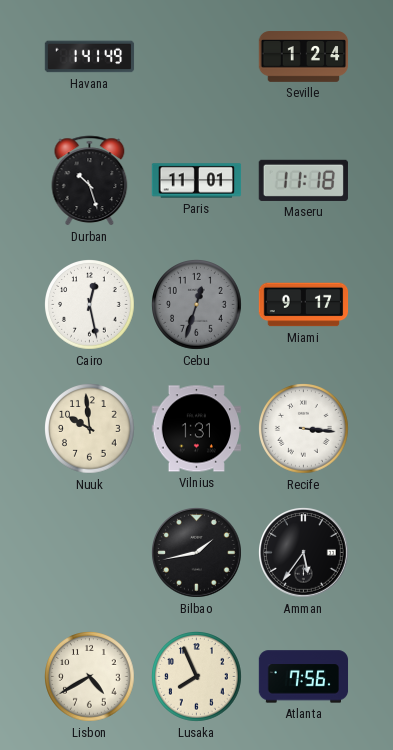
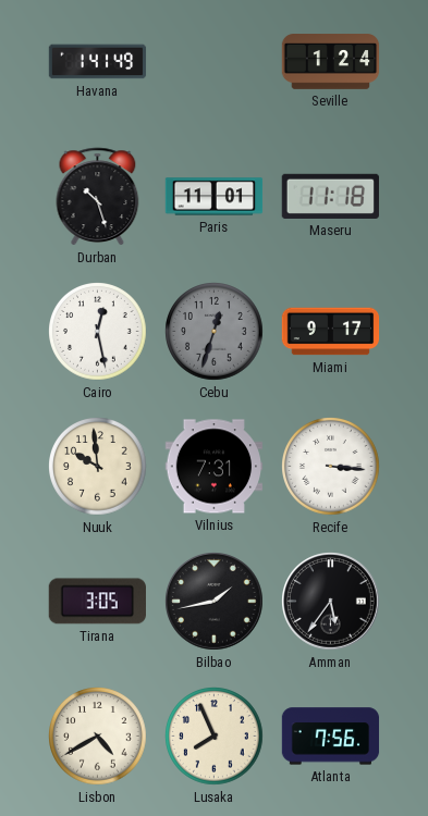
Vilnius: 1:31 -> 7:31 (215, 467)
Tirana: none -> 3:05 (97, 602)
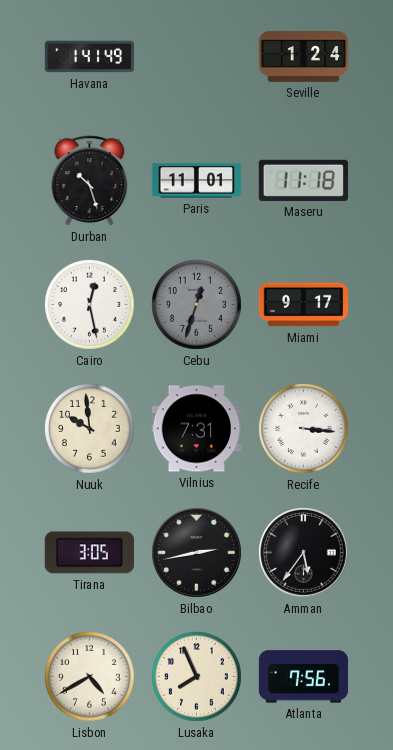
Bilbao: 1:43 -> 2:43 (197, 553)
